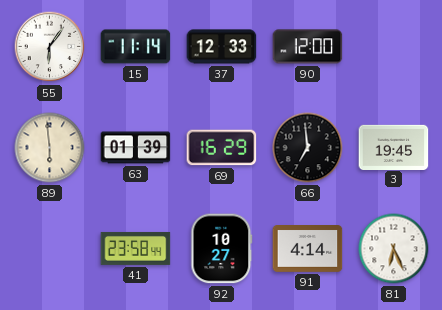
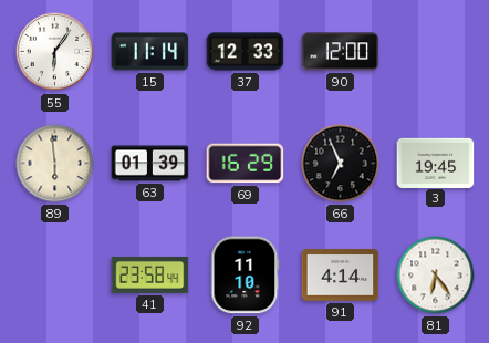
66: 6:59 -> 6:56 (341, 164)
92: 10:27 -> 11:10 (246, 276)
81: 6:26 -> 6:24 (436, 276)
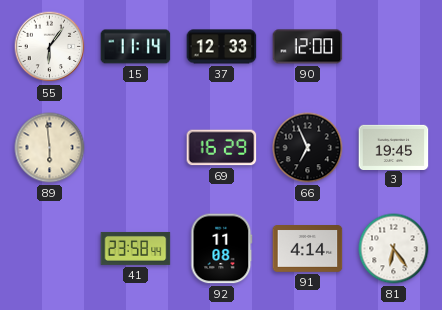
63: 01:39 -> none (150, 164)
92: 11:10 -> 11:08 (222, 249)
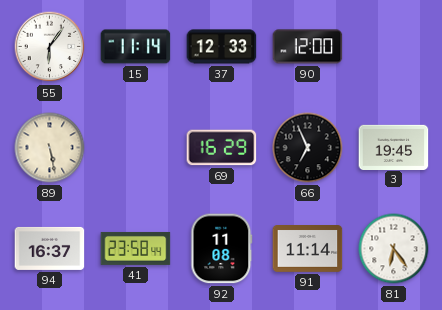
89: 5:59 -> 5:28 (50, 148)
94: none -> 16:37 (50, 248)
91: 4:14 -> 11:14 (308, 249)
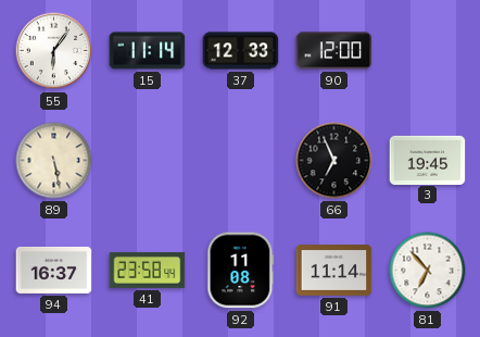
69: 16:29 -> none (222, 148)
81: 6:24 -> 6:53 (428, 271)
